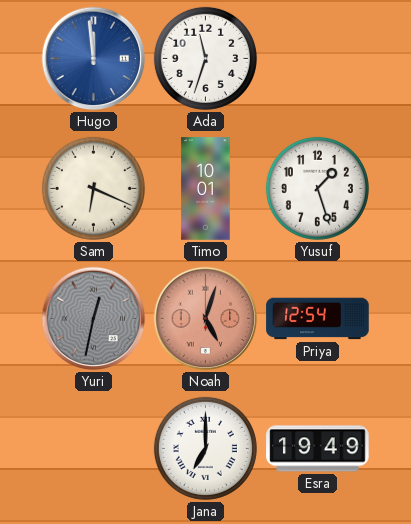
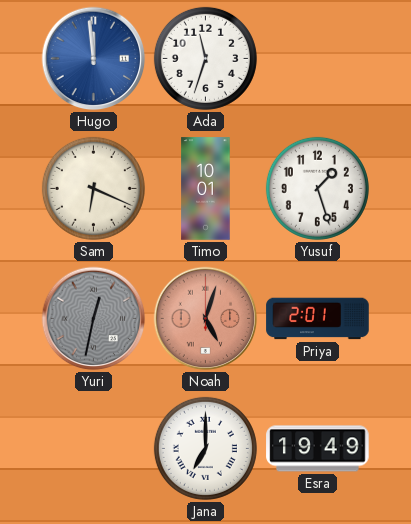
Priya: 12:54 -> 2:01 (318, 319)
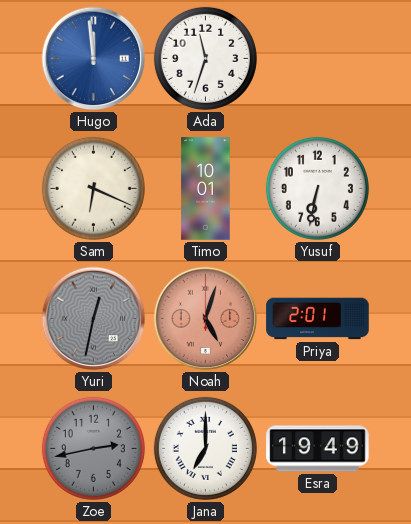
Yusuf: 1:27 -> 6:32 (317, 188)
Zoe: none -> 2:43 (93, 448)
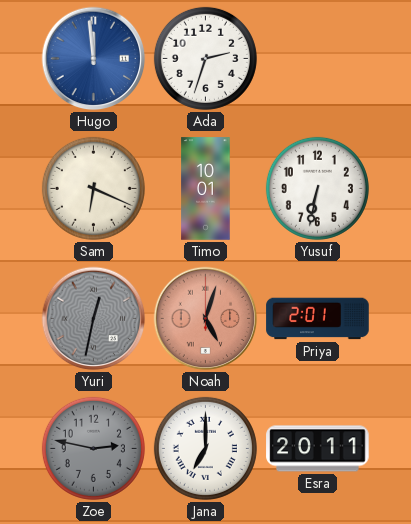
Ada: 11:33 -> 2:33 (205, 58)
Zoe: 2:43 -> 2:47 (93, 448)
Esra: 19:49 -> 20:11 (318, 449)
